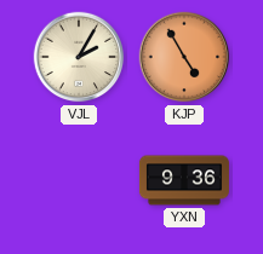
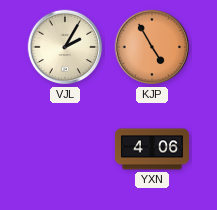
YXN: 9:36 -> 4:06 (152, 149)
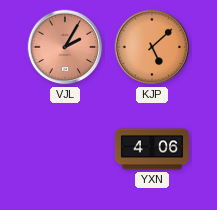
VJL dial: cream -> salmon (65, 47)
KJP: 4:55 -> 5:08 (152, 47)
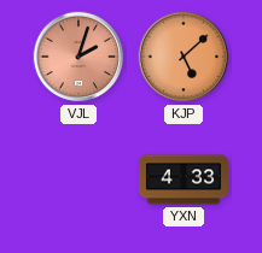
VJL: 2:05 -> 2:03 (78, 57)
YXN: 4:06 -> 4:33 (184, 180)
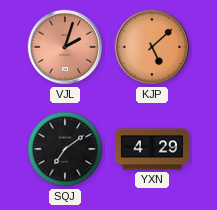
SQJ: none -> 7:09 (65, 149)
YXN: 4:33 -> 4:29 (152, 149)
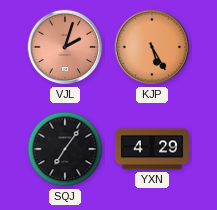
KJP: 5:08 -> 5:25 (152, 47)
SQJ: 7:09 -> 7:06 (65, 149)
